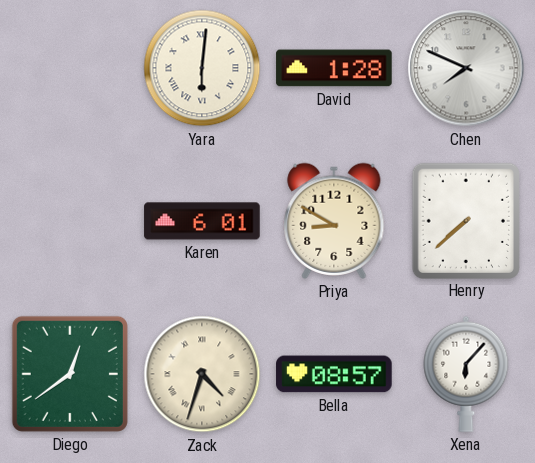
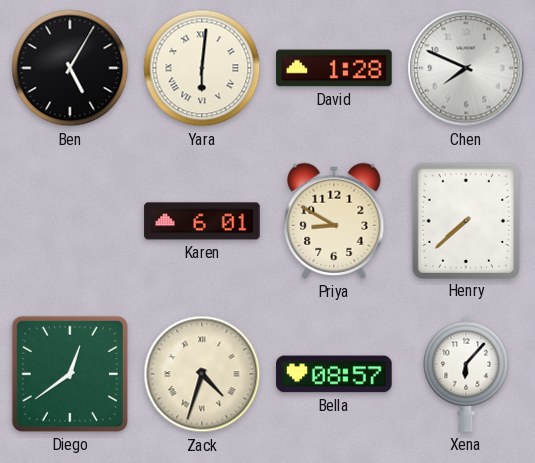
Ben: none -> 5:05 (70, 68)
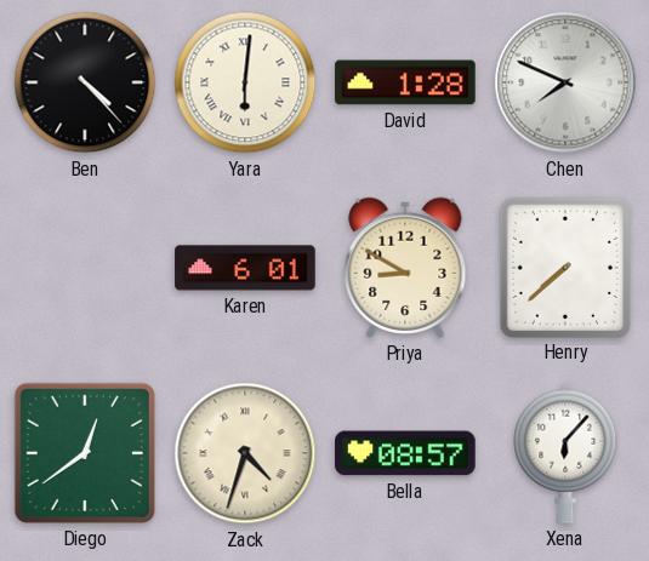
Ben: 5:05 -> 4:23 (85, 82)
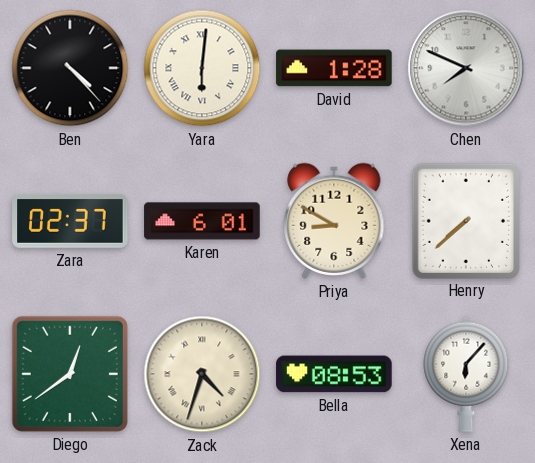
Zara: none -> 02:37 (70, 222)
Bella: 08:57 -> 08:53 (334, 374)
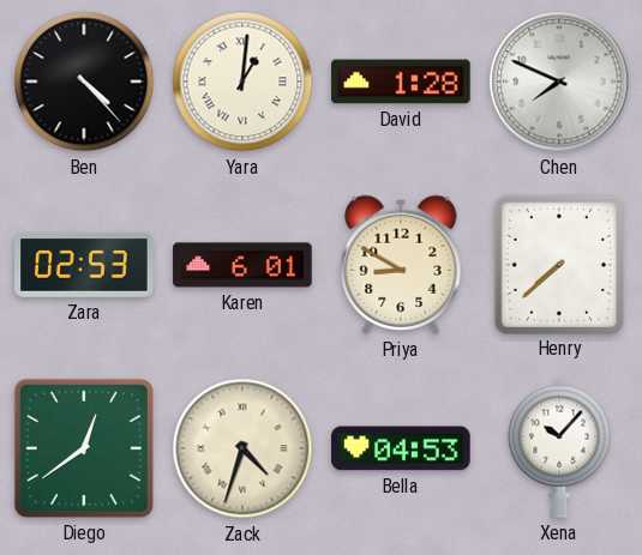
Yara: 6:01 -> 1:01 (242, 82)
Zara: 02:37 -> 02:53 (84, 266)
Bella: 08:53 -> 04:53 (401, 448)
Xena: 6:07 -> 10:07 (559, 448)
